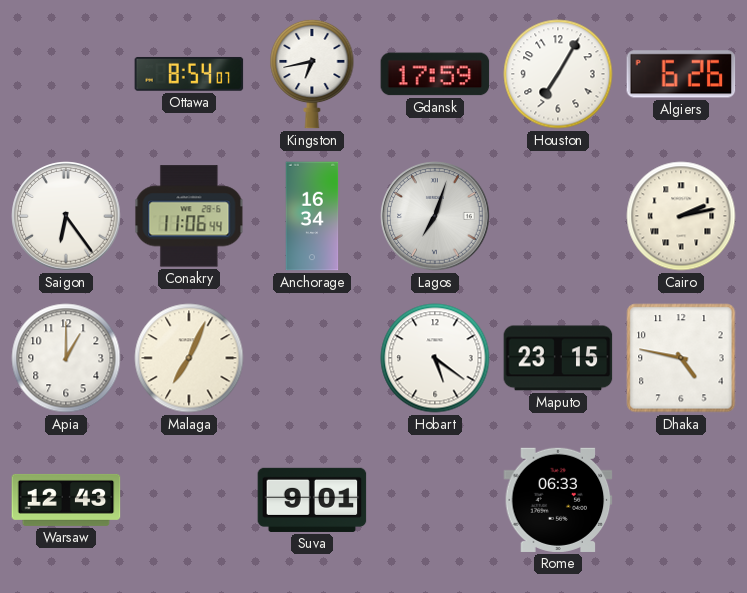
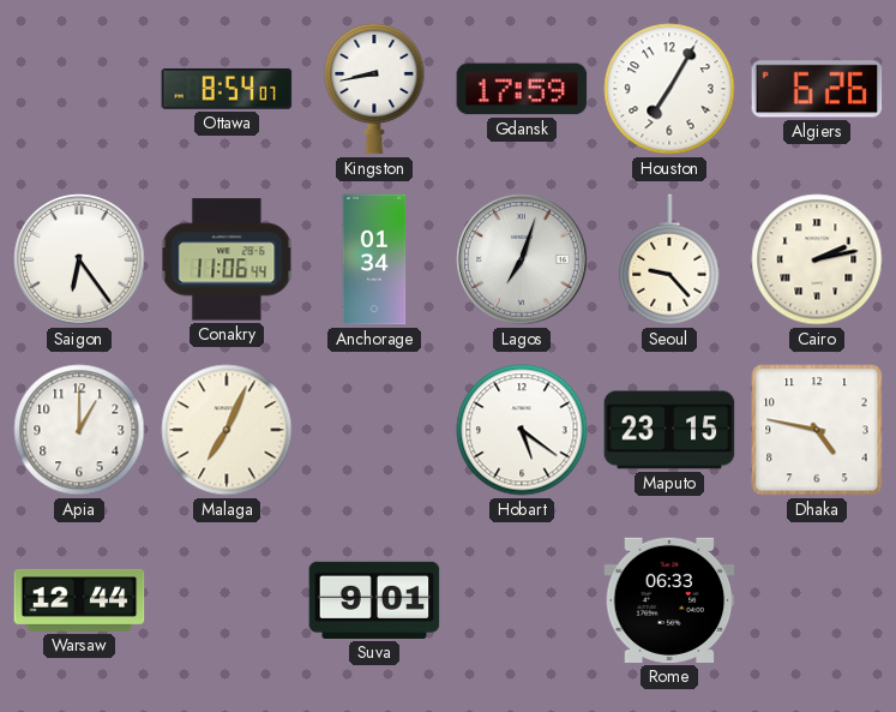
Kingston: 6:43 -> 8:43 (374, 89)
Anchorage: 16:34 -> 01:34 (374, 259)
Seoul: none -> 9:23 (669, 259)
Warsaw: 12:43 -> 12:44 (79, 600)
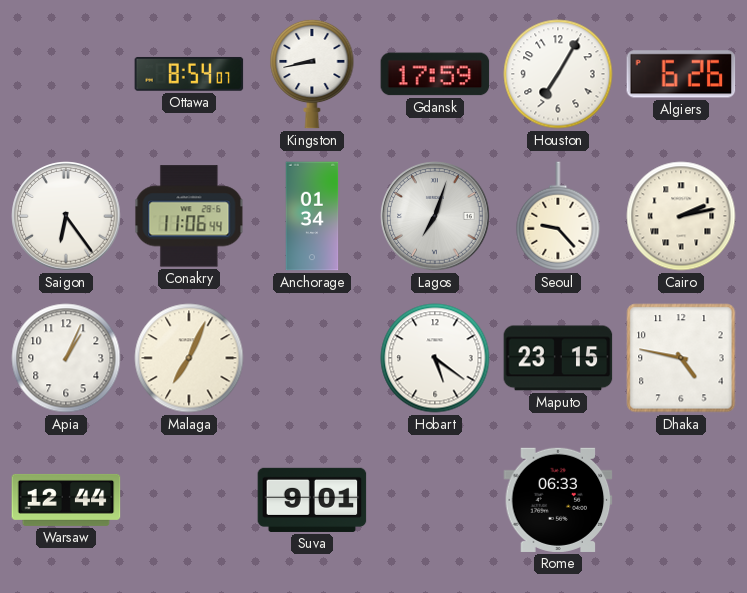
Apia: 1:00 -> 1:04 (66, 358)
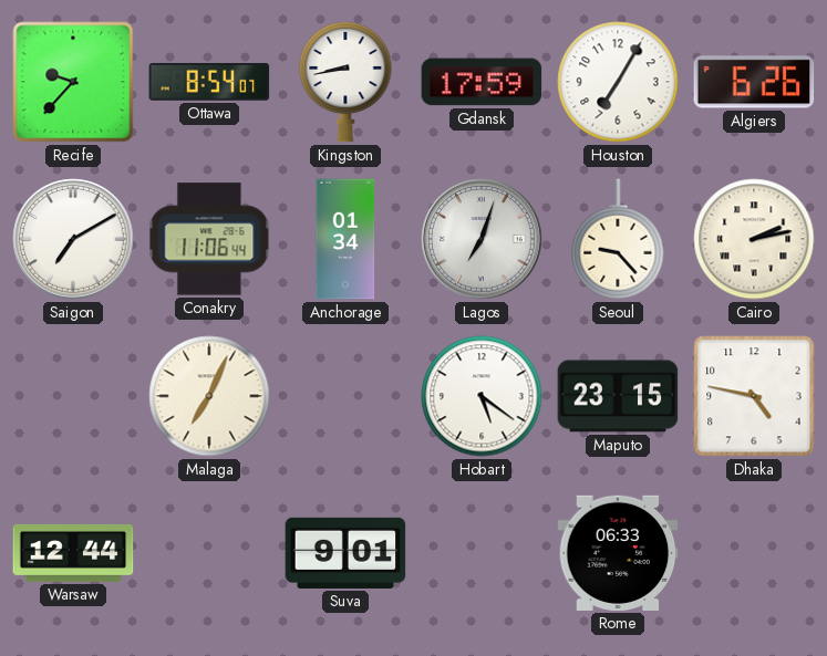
Recife: none -> 9:37 (73, 82)
Saigon: 6:24 -> 7:10 (73, 239)
Apia: 1:04 -> none (66, 358)
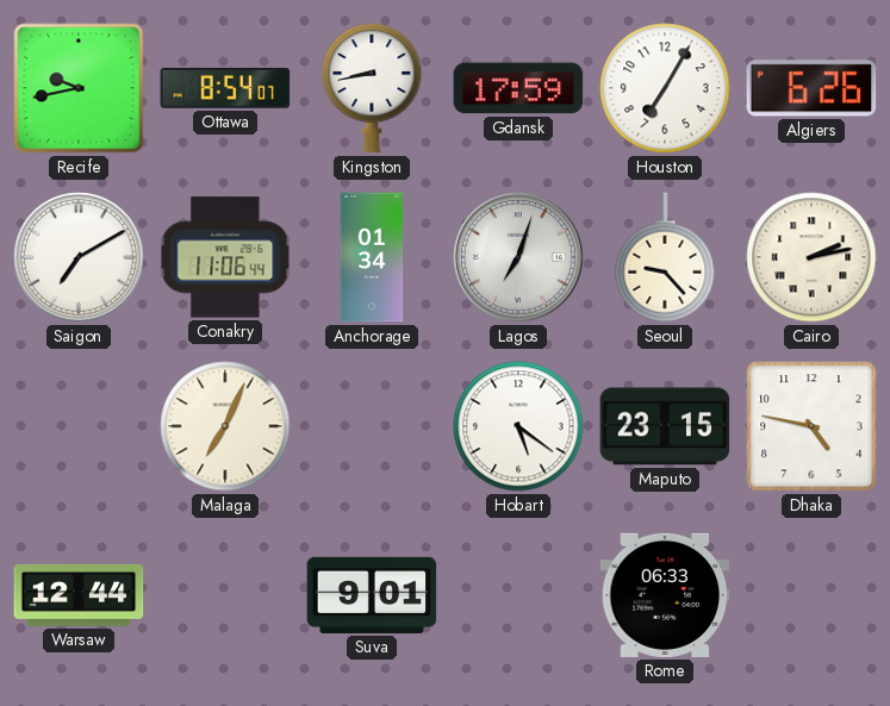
Recife: 9:37 -> 9:43 (79, 88)
